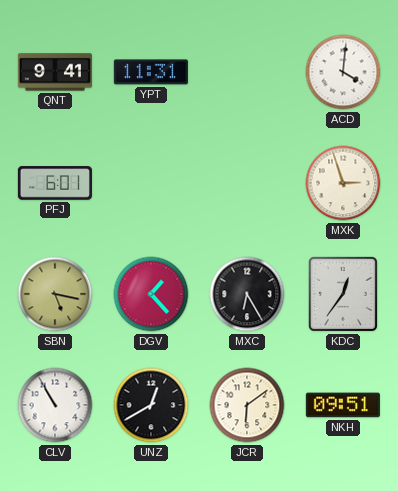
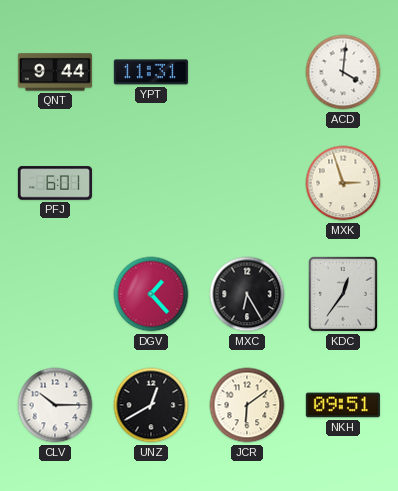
QNT: 9:41 -> 9:44 (55, 72)
SBN: 5:17 -> none (55, 294)
CLV: 10:55 -> 10:15 (55, 405)
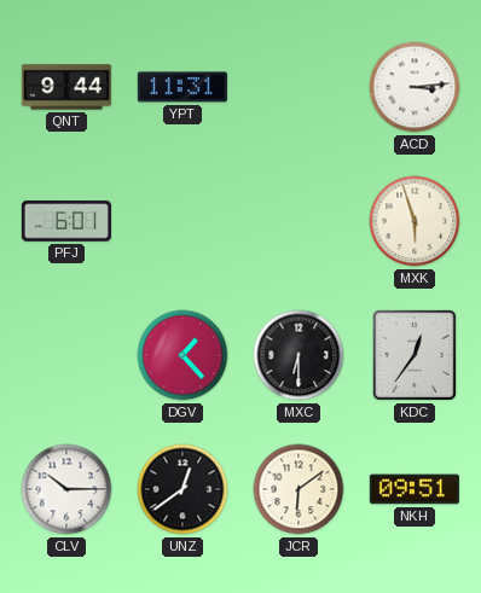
ACD: 4:01 -> 3:14 (415, 87)
MXK: 2:57 -> 5:57 (415, 221)
MXC: 6:25 -> 6:30 (299, 355)
UNZ: 12:40 -> 12:39 (182, 489)
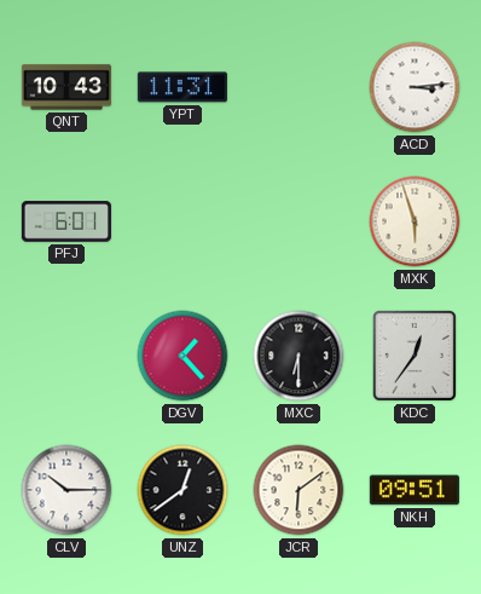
QNT: 9:44 -> 10:43 (66, 87)
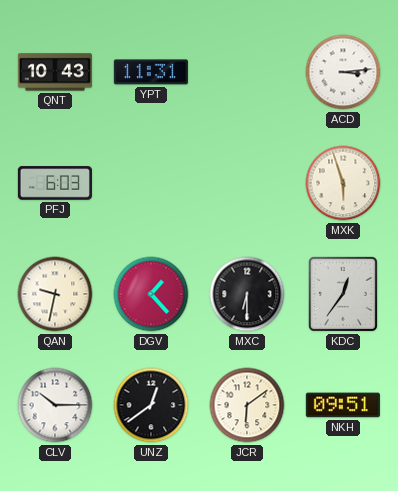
PFJ: 6:01 -> 6:03 (55, 183)
QAN: none -> 9:32 (55, 294)
